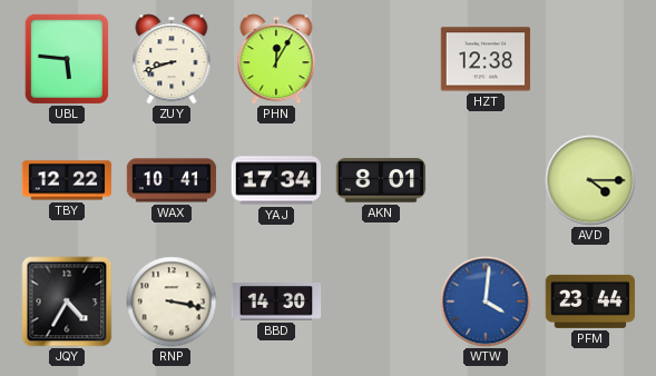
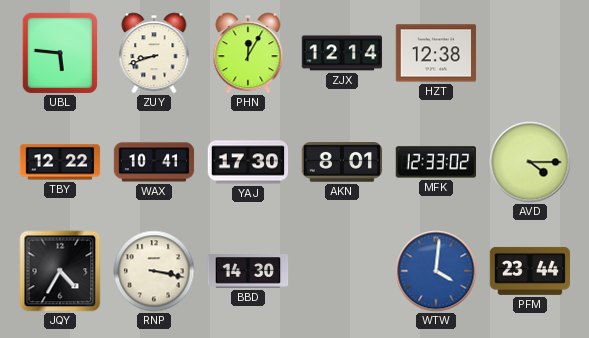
ZJX: none -> 12:14 (342, 53)
YAJ: 17:34 -> 17:30 (248, 162)
MFK: none -> 12:33 (436, 162)
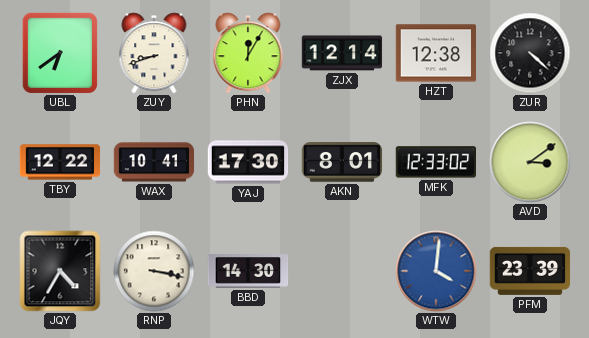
UBL: 5:46 -> 6:39 (60, 53)
ZUR: none -> 4:22 (530, 53)
AVD: 4:15 -> 3:09 (530, 162)
PFM: 23:44 -> 23:39 (530, 271)
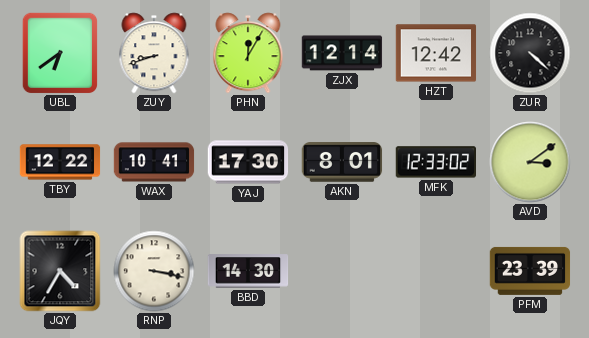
HZT: 12:38 -> 12:42 (436, 53)
WTW: 4:01 -> none (436, 271)
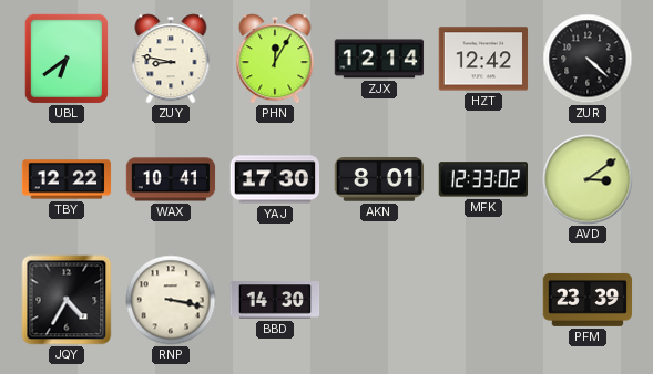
ZUY: 8:42 -> 8:47 (171, 59)
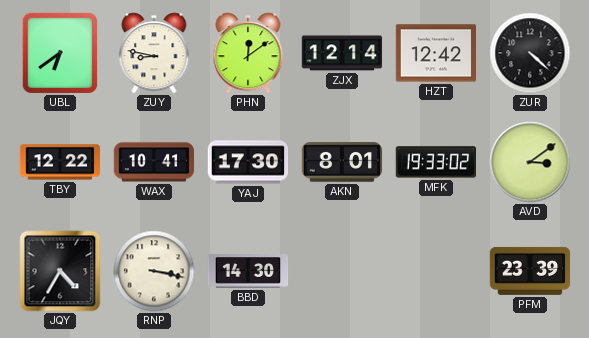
PHN: 12:05 -> 12:09 (248, 53)
MFK: 12:33 -> 19:33 (436, 162)
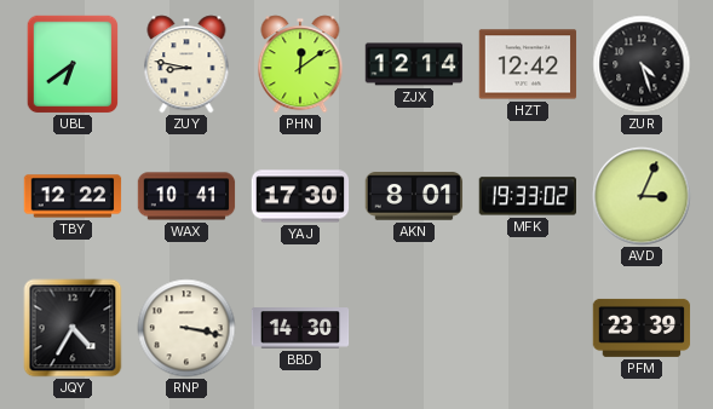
ZUR: 4:22 -> 4:27 (642, 64)
AVD: 3:09 -> 3:04 (642, 196)
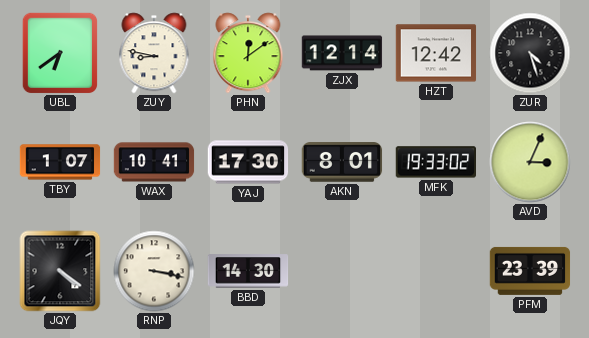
TBY: 12:22 -> 1:07 (60, 162)
JQY: 4:35 -> 4:21 (60, 271)
